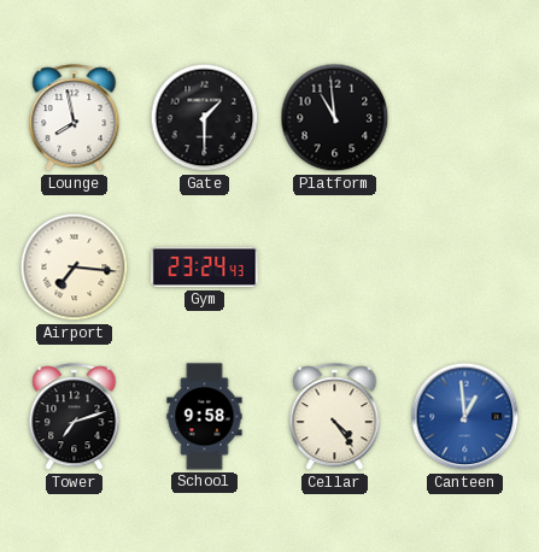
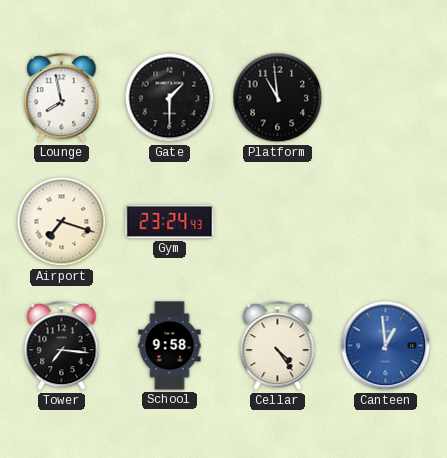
Airport: 7:16 -> 7:18 (62, 222)
Tower: 7:12 -> 7:16 (62, 346)
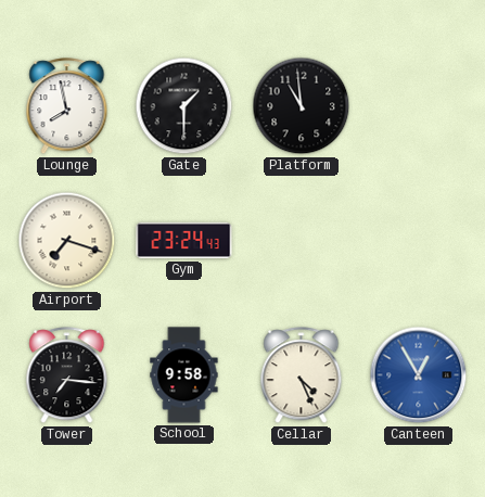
Cellar: 4:24 -> 4:26 (302, 375)
Canteen: 12:59 -> 12:55 (419, 375)
